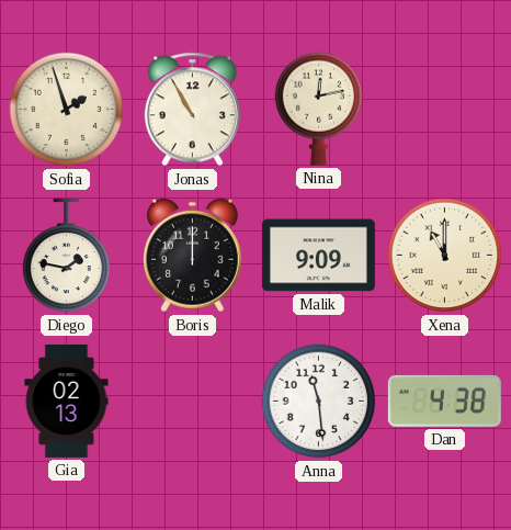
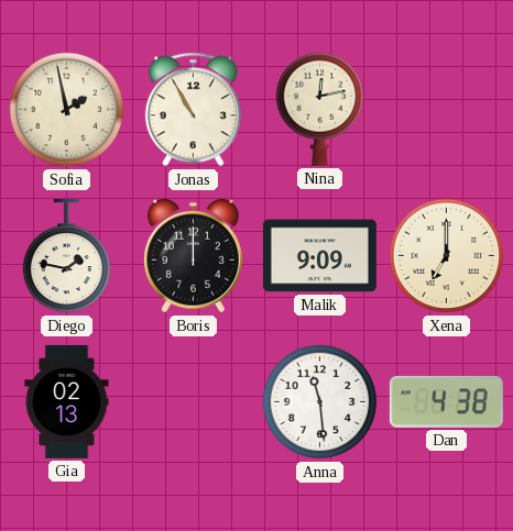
Sofia: 1:57 -> 1:58 (67, 110)
Xena: 11:00 -> 7:00 (447, 256)
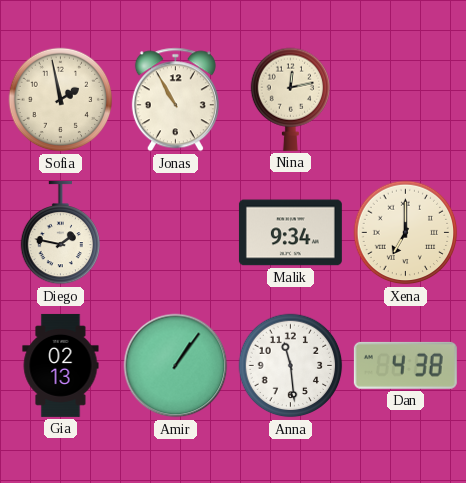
Boris: 12:00 -> none (193, 256)
Malik: 9:09 -> 9:34 (290, 233)
Amir: none -> 1:06 (176, 366)
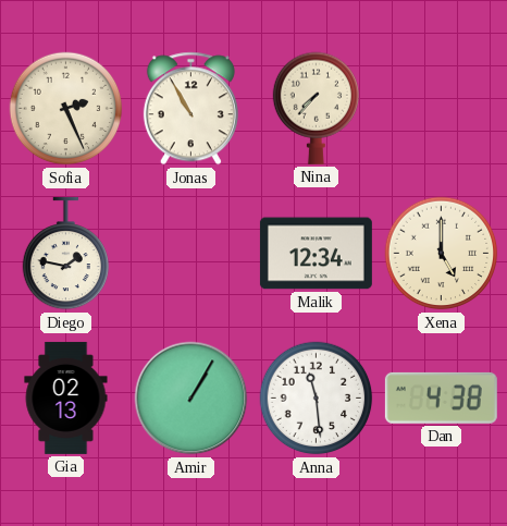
Sofia: 1:58 -> 2:26 (66, 109)
Nina: 12:13 -> 7:37 (317, 108)
Malik: 9:34 -> 12:34 (316, 254)
Xena: 7:00 -> 5:00 (442, 254)
Amir: 1:06 -> 1:05 (191, 399)
